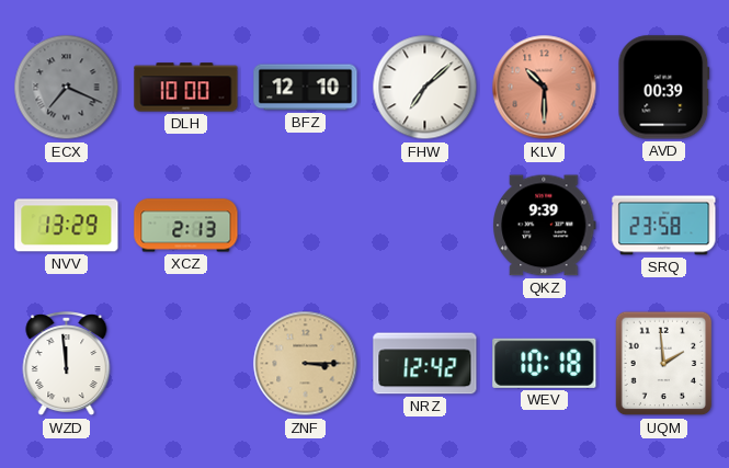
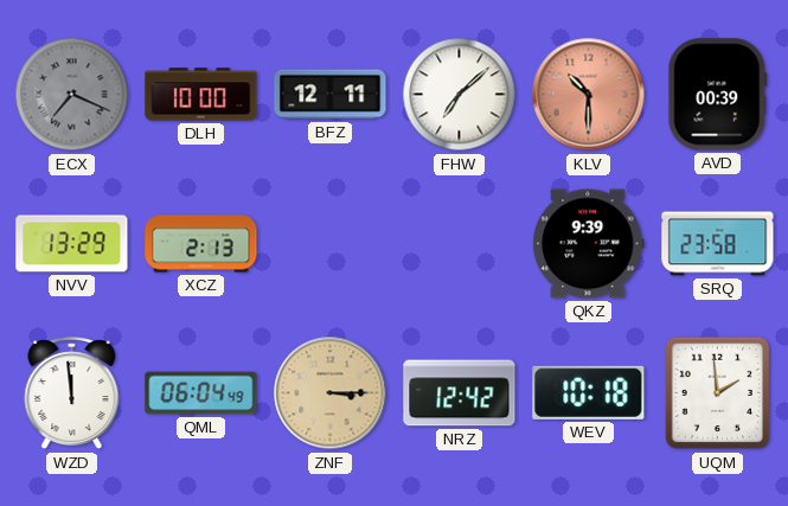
BFZ: 12:10 -> 12:11 (331, 95)
QML: none -> 06:04 (201, 393)
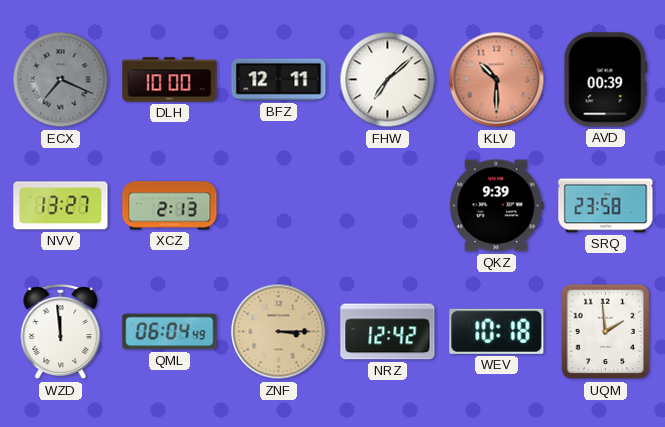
NVV: 13:29 -> 13:27 (61, 206)
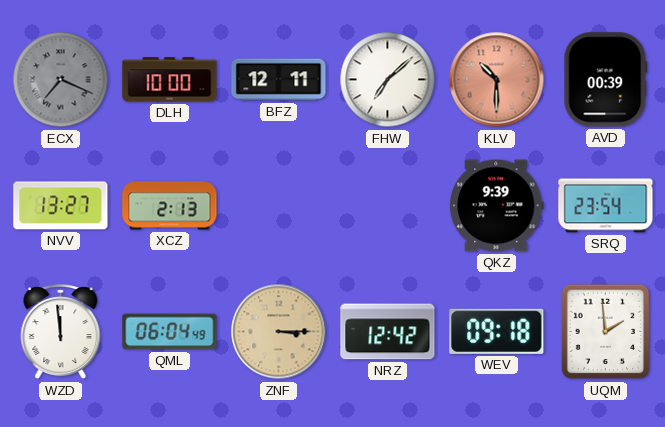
SRQ: 23:58 -> 23:54 (606, 206)
WEV: 10:18 -> 09:18 (497, 331)
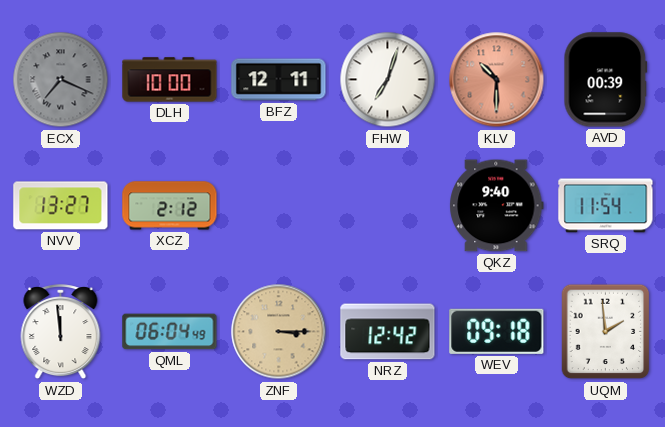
FHW: 7:08 -> 7:03 (388, 80)
XCZ: 2:13 -> 2:12 (170, 206)
QKZ: 9:39 -> 9:40 (497, 206)
SRQ: 23:54 -> 11:54 (606, 206)
